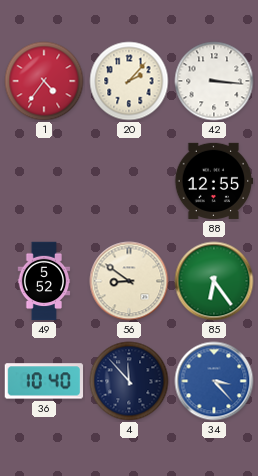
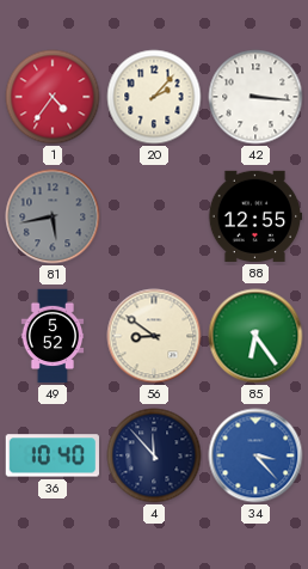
81: none -> 5:43 (53, 216)
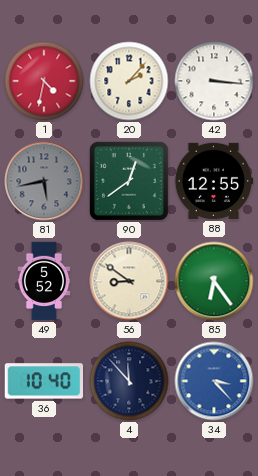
1: 4:36 -> 4:32 (44, 81)
90: none -> 12:39 (129, 181)
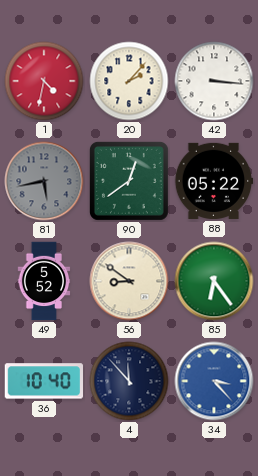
88: 12:55 -> 05:22 (214, 181)
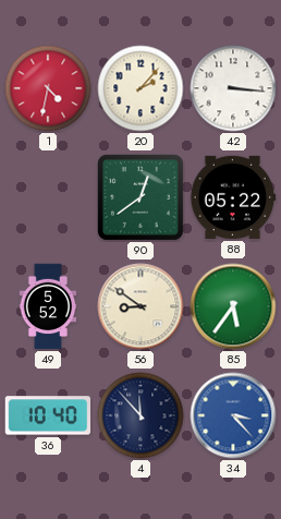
81: 5:43 -> none (44, 181)
85: 6:24 -> 5:36 (233, 306)
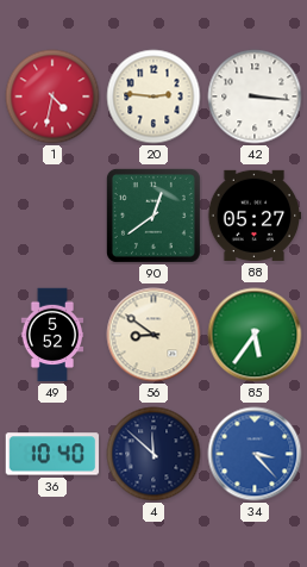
20: 2:07 -> 2:46 (153, 96)
88: 05:22 -> 05:27 (255, 216)
4: 11:53 -> 11:52 (153, 454)
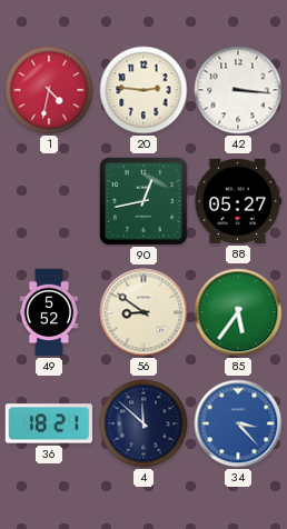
90: 12:39 -> 12:43 (143, 201)
36: 10:40 -> 18:21 (49, 423)
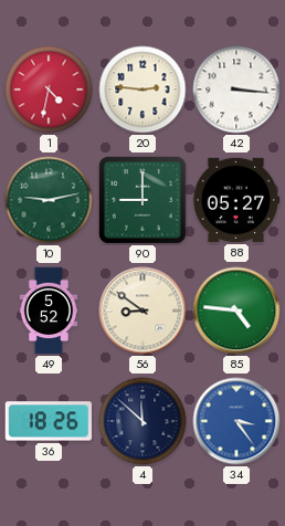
10: none -> 9:13 (49, 200)
90: 12:43 -> 9:00 (142, 200)
85: 5:36 -> 4:46 (236, 311)
36: 18:21 -> 18:26 (49, 421)
34: 3:23 -> 3:24 (236, 421)
